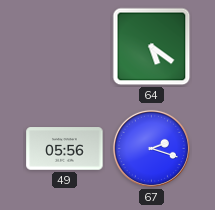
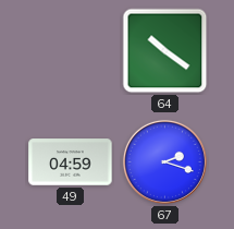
64: 5:21 -> 10:21 (165, 51)
49: 05:56 -> 04:59 (71, 162)
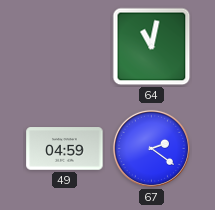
64: 10:21 -> 11:02 (152, 47)
67: 2:18 -> 2:21 (151, 148)
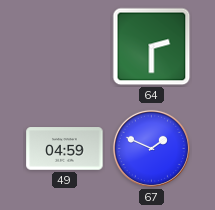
64: 11:02 -> 2:30 (152, 47)
67: 2:21 -> 1:49 (151, 148)
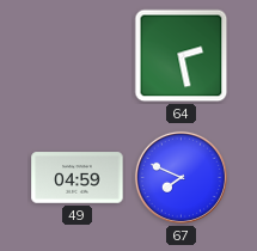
64: 2:30 -> 2:28 (182, 56)
67: 1:49 -> 7:49 (180, 177)
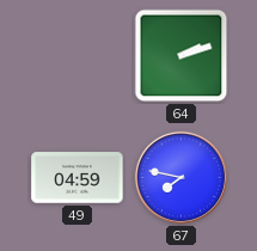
64: 2:28 -> 2:12 (182, 56)
67: 7:49 -> 7:47 (180, 177)
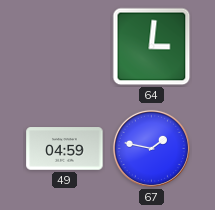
64: 2:12 -> 3:01 (152, 47)
67: 7:47 -> 1:47 (151, 148)
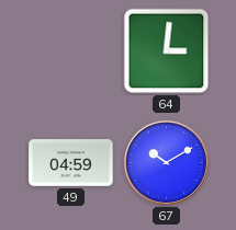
67: 1:47 -> 10:10 (166, 162)
